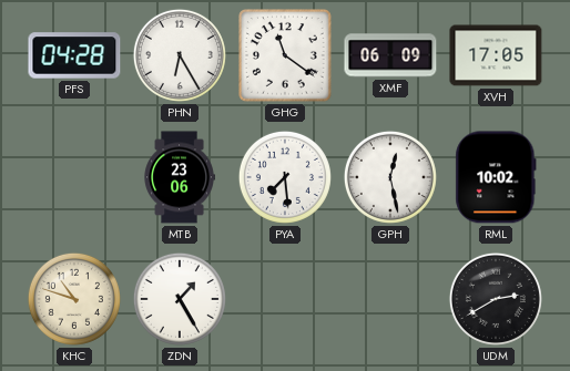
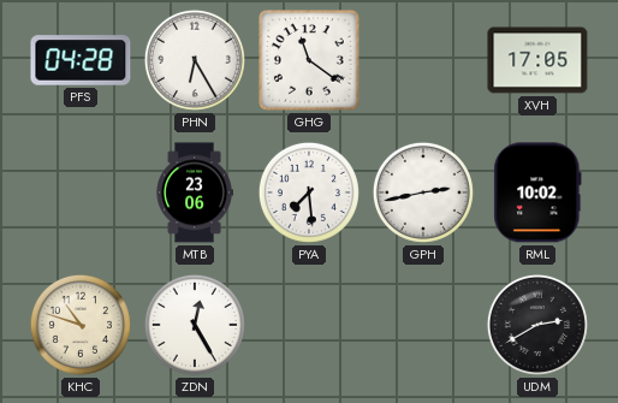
XMF: 06:09 -> none (390, 55)
GPH: 12:28 -> 2:43 (423, 192)
ZDN: 1:25 -> 12:25 (195, 325)
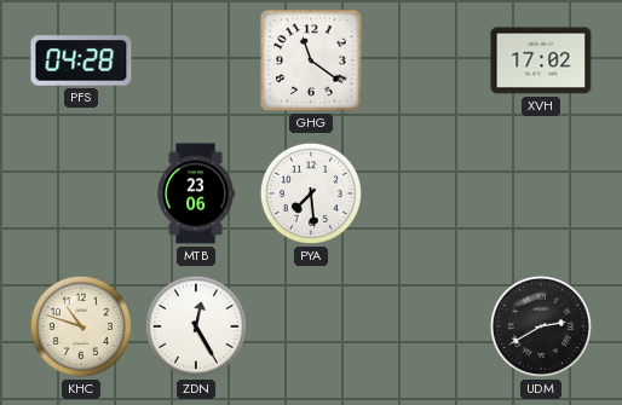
PHN: 6:25 -> none (195, 60)
XVH: 17:05 -> 17:02 (541, 60)
GPH: 2:43 -> none (423, 192)
RML: 10:02 -> none (537, 192)
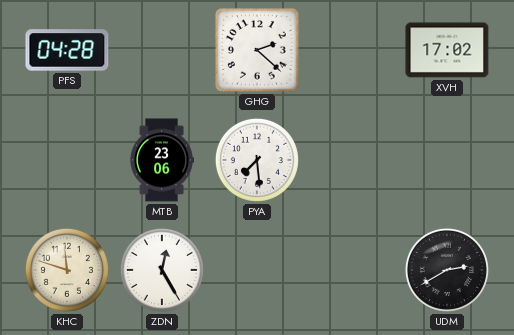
GHG: 11:21 -> 2:22 (258, 51)
KHC: 10:48 -> 11:48 (67, 270)
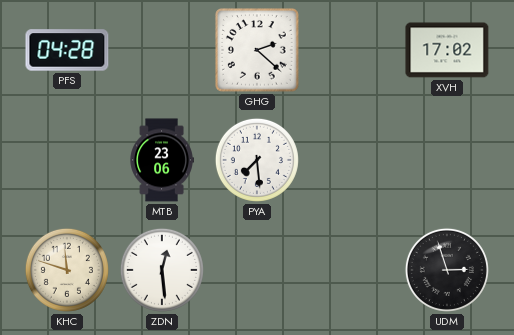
ZDN: 12:25 -> 12:29 (162, 270)
UDM: 2:40 -> 2:57 (447, 270)
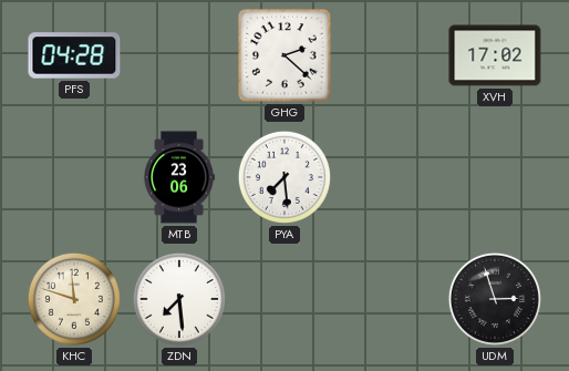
ZDN: 12:29 -> 7:29 (179, 299)
